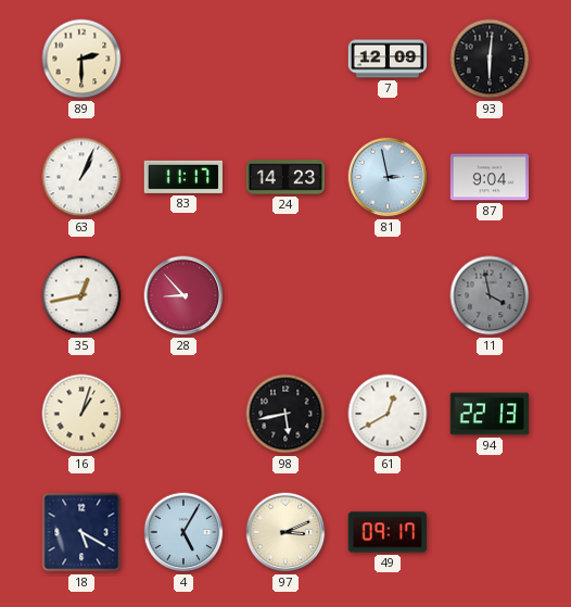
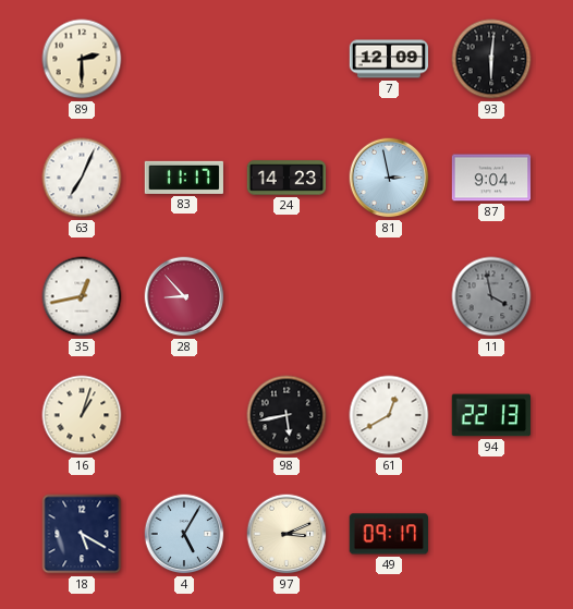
63: 1:04 -> 7:04 (82, 178)
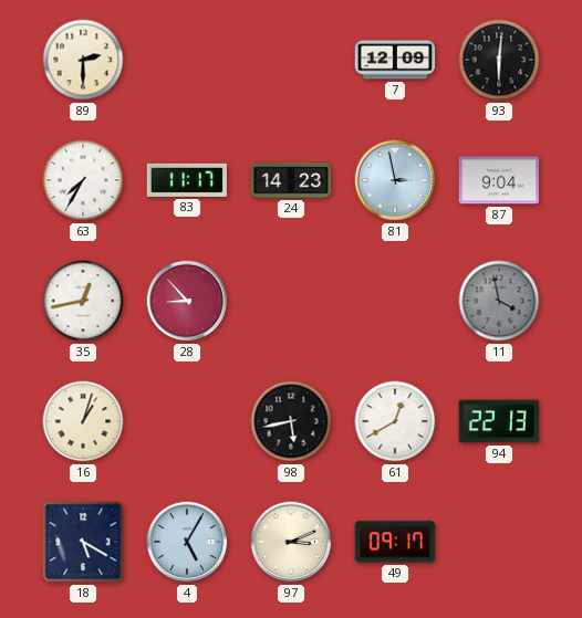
63: 7:04 -> 7:35 (83, 180)
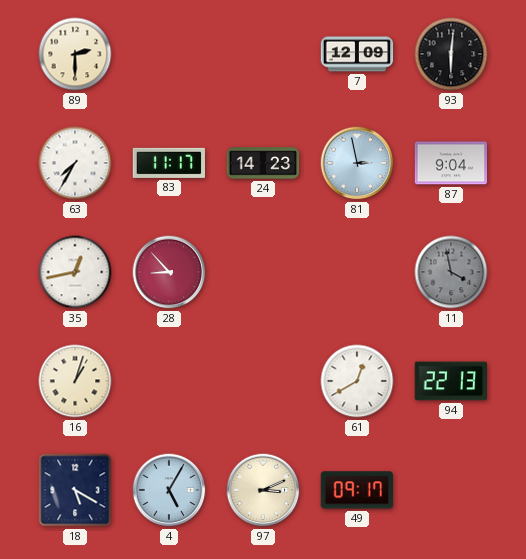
98: 5:43 -> none (291, 421)
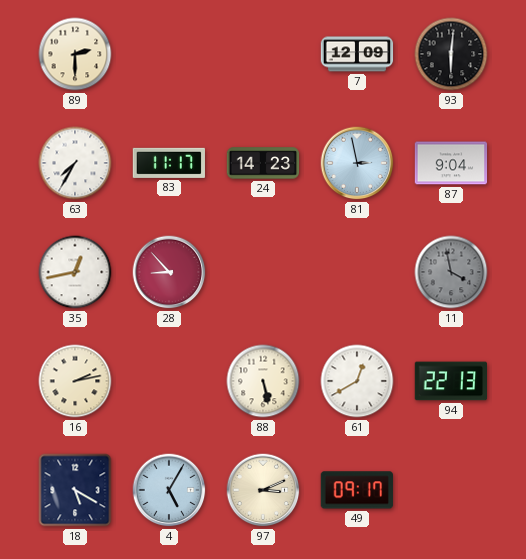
16: 1:03 -> 2:13 (75, 381)
88: none -> 5:28 (263, 381)
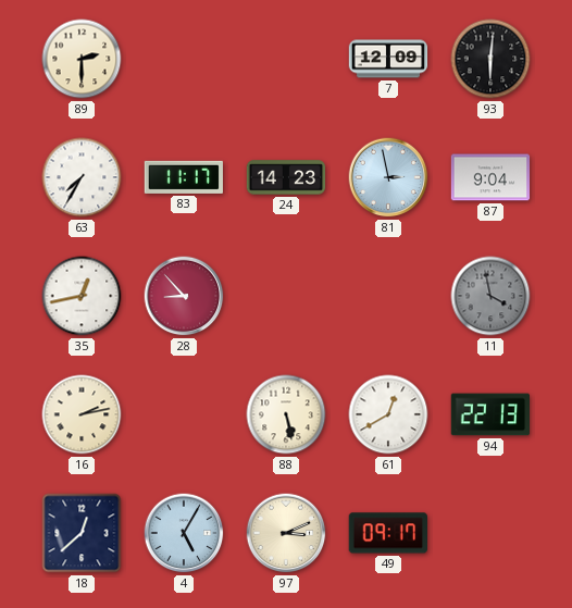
18: 5:20 -> 12:38 (82, 533)
